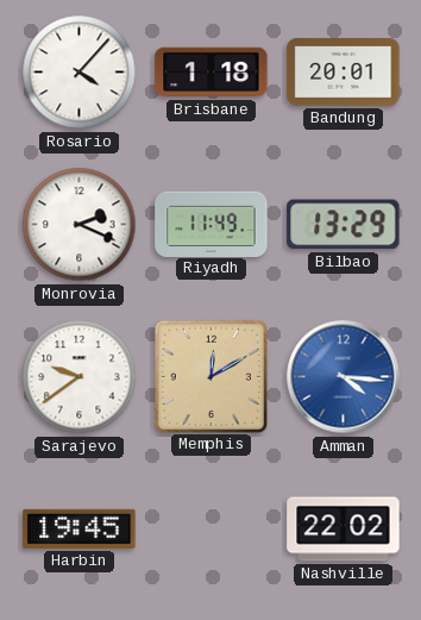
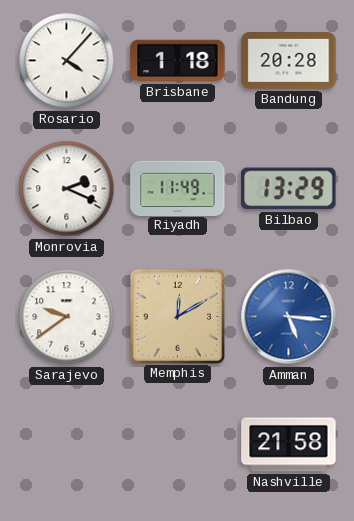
Bandung: 20:01 -> 20:28 (289, 61)
Amman: 4:16 -> 5:16 (289, 317)
Harbin: 19:45 -> none (80, 528)
Nashville: 22:02 -> 21:58 (289, 445)
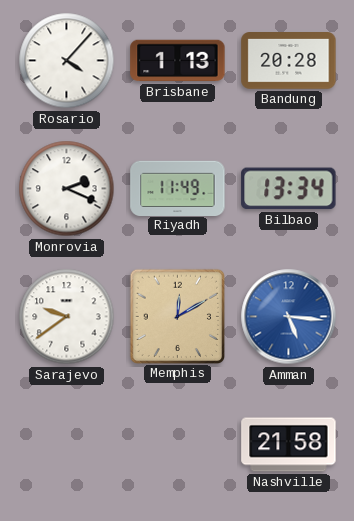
Brisbane: 1:18 -> 1:13 (178, 61)
Bilbao: 13:29 -> 13:34 (289, 189)
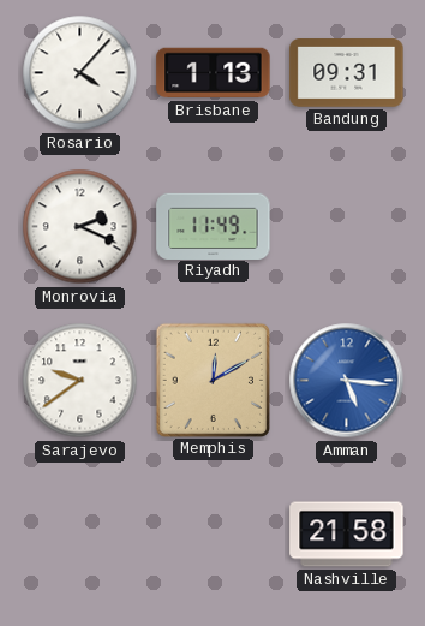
Bandung: 20:28 -> 09:31 (347, 73)
Bilbao: 13:34 -> none (289, 189)
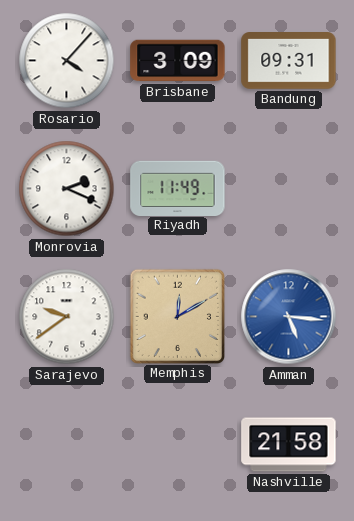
Brisbane: 1:13 -> 3:09 (178, 61)
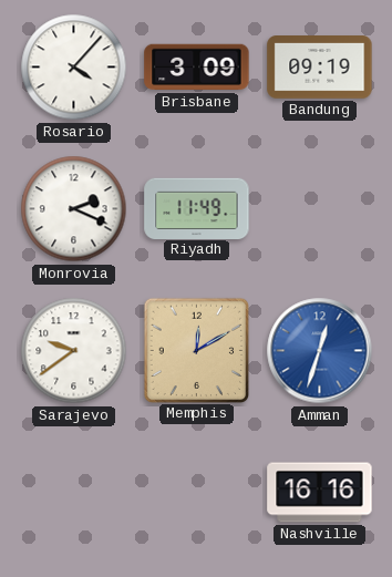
Bandung: 09:31 -> 09:19 (320, 68)
Amman: 5:16 -> 12:33 (320, 351)
Nashville: 21:58 -> 16:16 (320, 493)
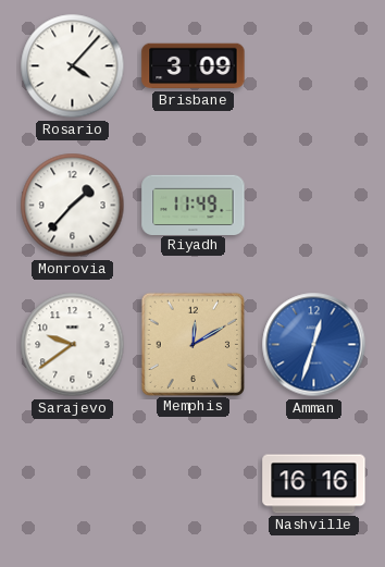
Bandung: 09:19 -> none (320, 68)
Monrovia: 2:19 -> 1:37 (73, 206)
